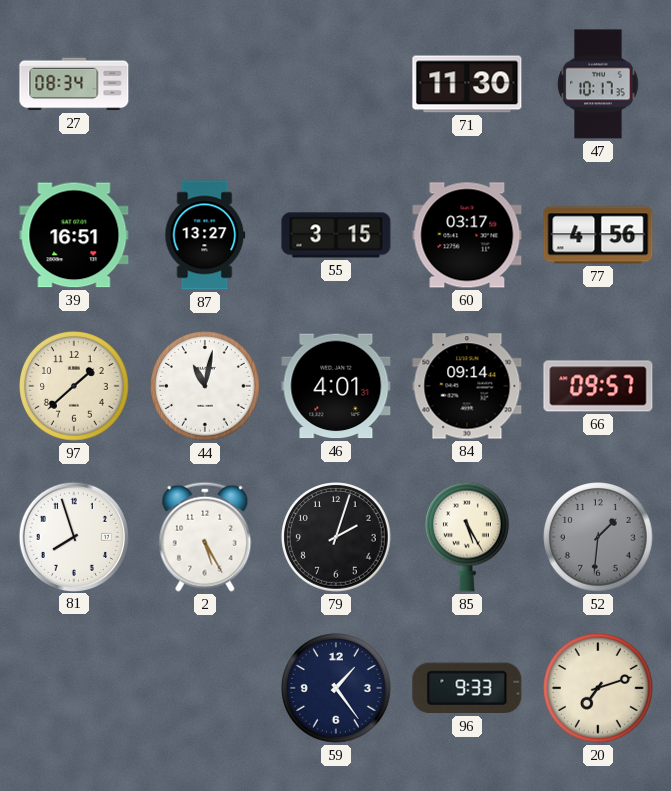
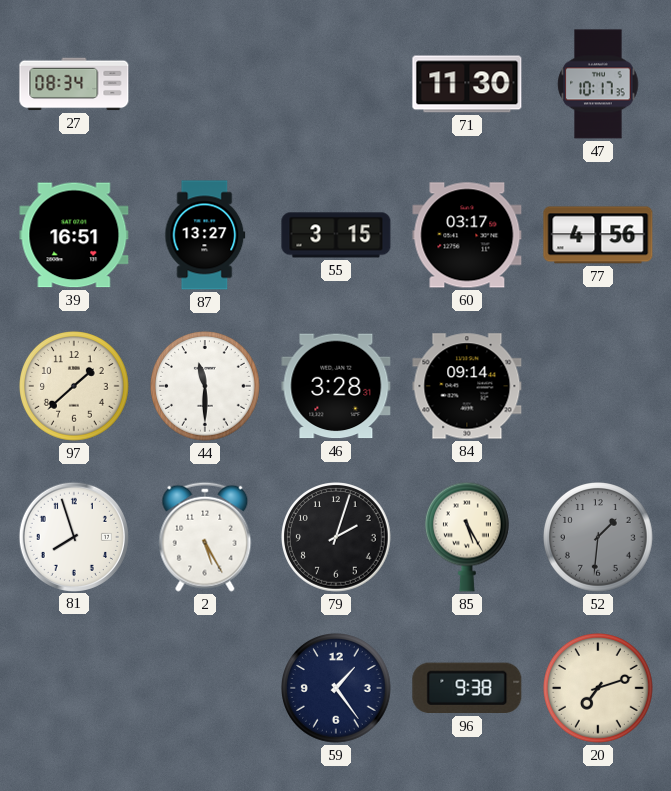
44: 11:02 -> 11:30 (206, 387)
46: 4:01 -> 3:28 (336, 386)
66: 09:57 -> none (598, 386)
96: 9:33 -> 9:38 (467, 688)
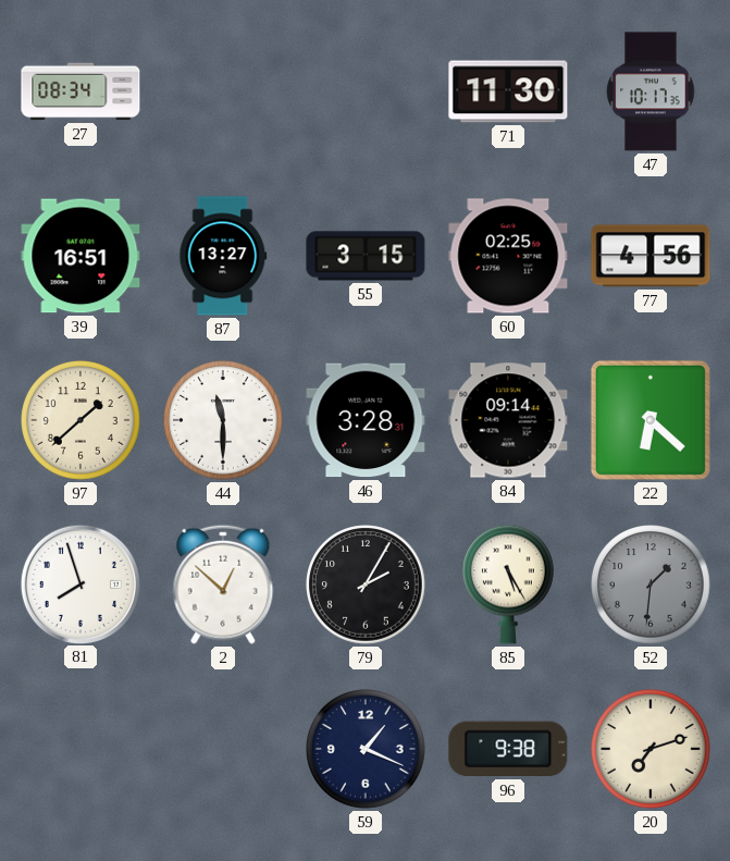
60: 03:17 -> 02:25 (508, 256)
22: none -> 6:22 (651, 420)
2: 5:25 -> 12:52 (223, 585)
79: 2:03 -> 2:05 (367, 586)
59: 1:24 -> 1:19 (367, 750)
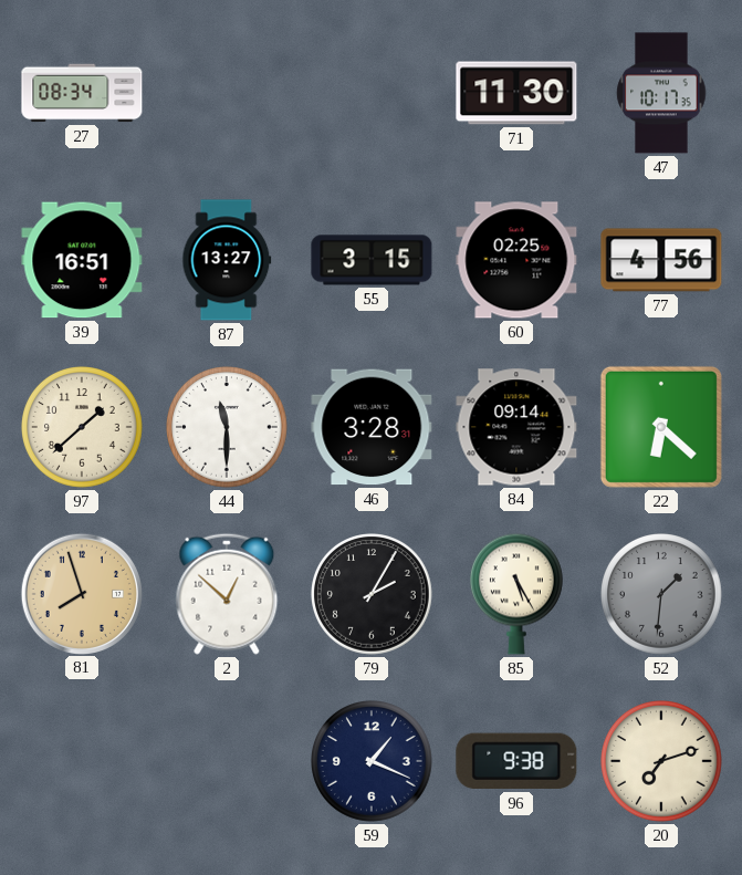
81 dial: white -> champagne (81, 593)
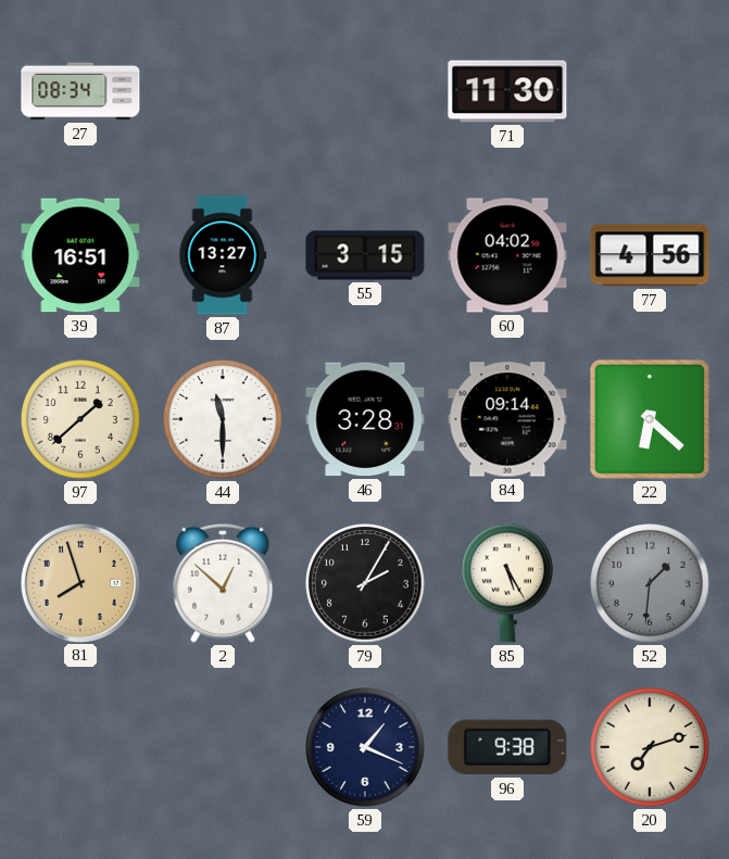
47: 10:17 -> none (661, 93)
60: 02:25 -> 04:02 (507, 255)
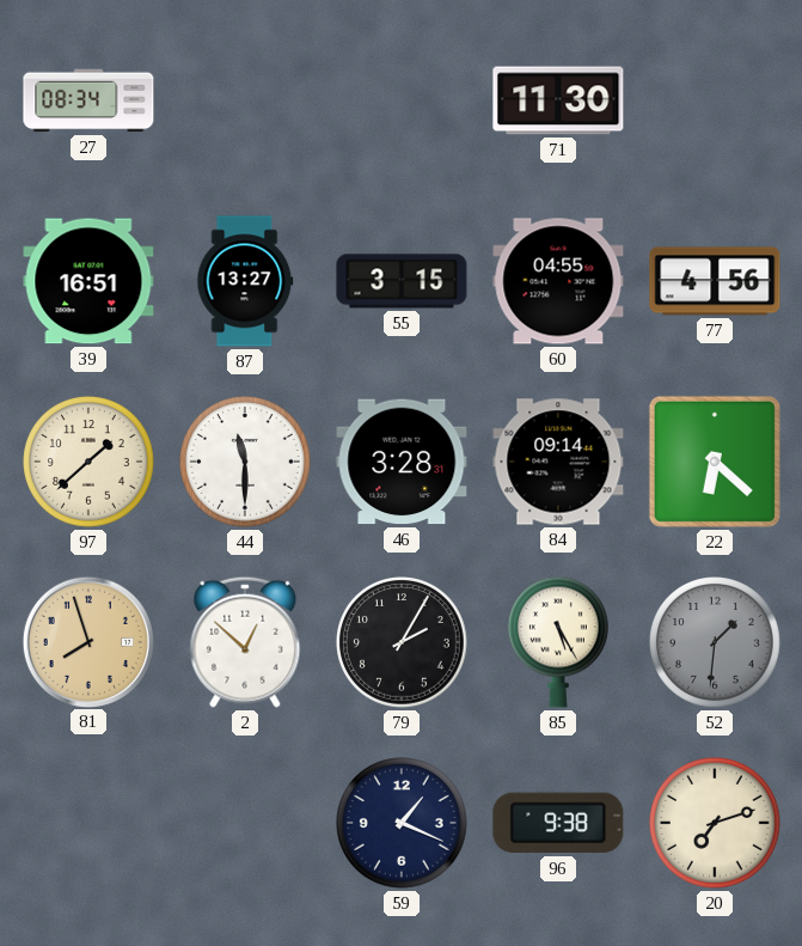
60: 04:02 -> 04:55 (558, 281)
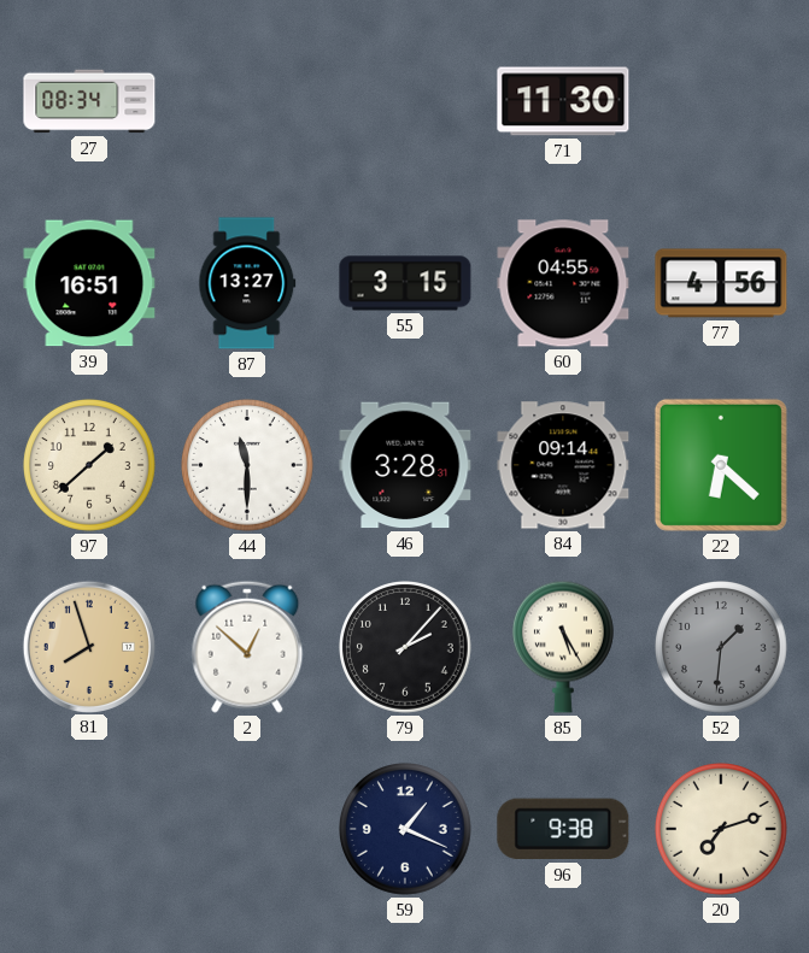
79: 2:05 -> 2:07 (406, 648)
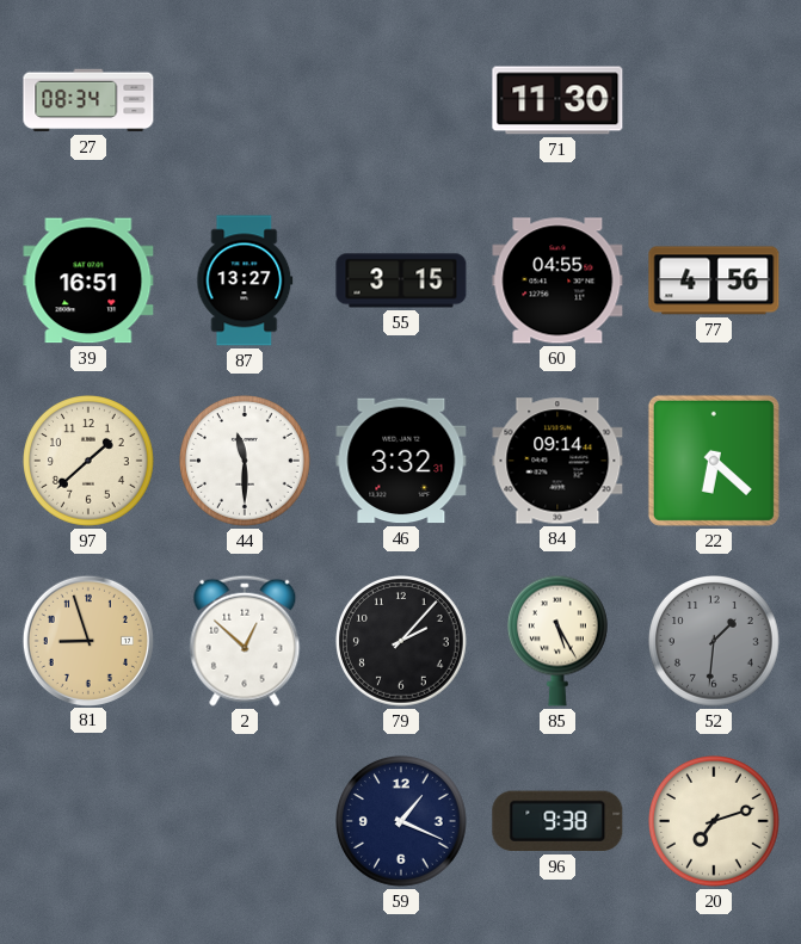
46: 3:28 -> 3:32 (401, 461)
81: 7:57 -> 8:57 (87, 640)
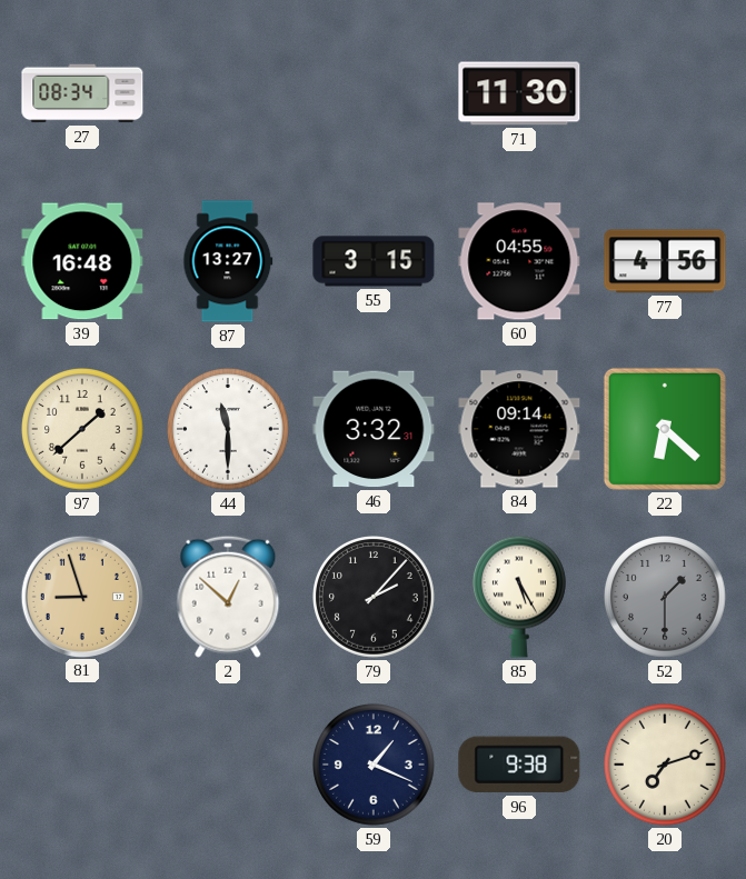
39: 16:51 -> 16:48 (82, 261)
52: 1:31 -> 1:30 (666, 598)
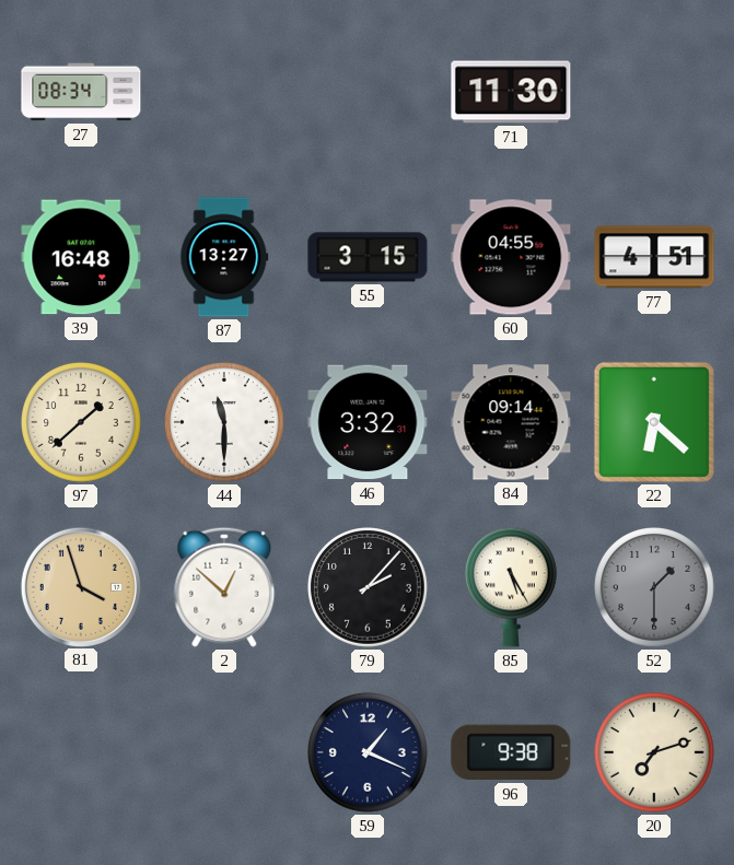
77: 4:56 -> 4:51 (654, 257)
81: 8:57 -> 3:57 (80, 586)
